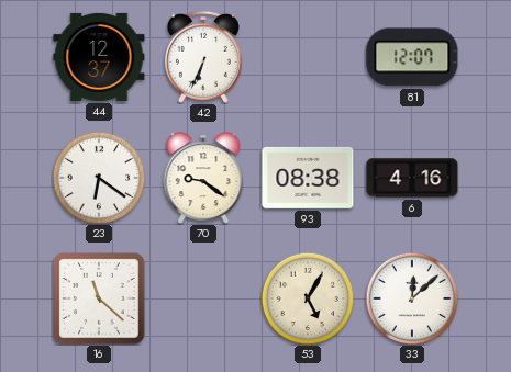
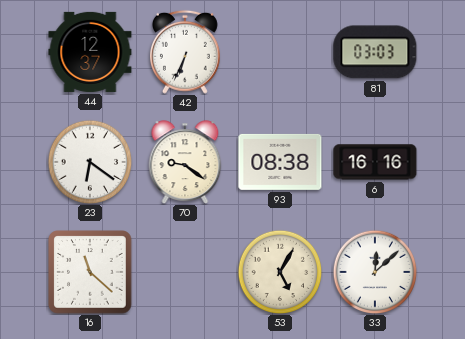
81: 12:07 -> 03:03 (375, 52)
6: 4:16 -> 16:16 (375, 162)
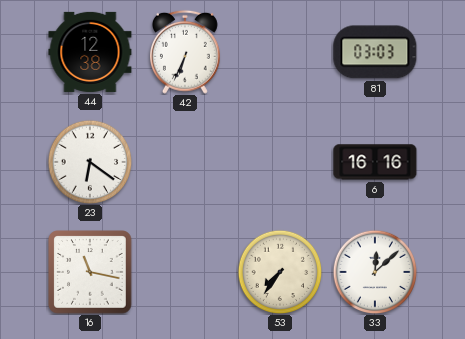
44: 12:37 -> 12:38 (90, 52)
70: 9:21 -> none (185, 162)
93: 08:38 -> none (280, 162)
16: 11:22 -> 11:17 (90, 272)
53: 5:05 -> 7:36 (280, 272)
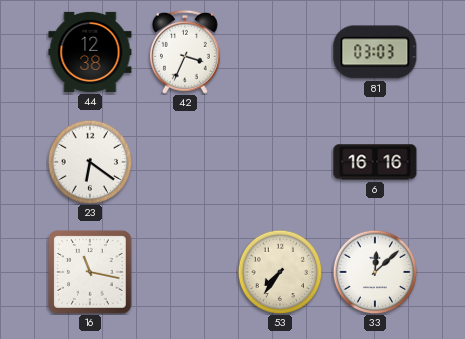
42: 6:34 -> 3:34 (185, 52)
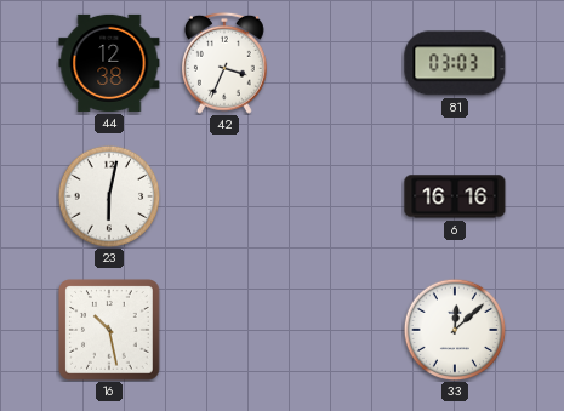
23: 6:21 -> 6:02 (109, 196)
16: 11:17 -> 10:28 (109, 330)
53: 7:36 -> none (280, 272)
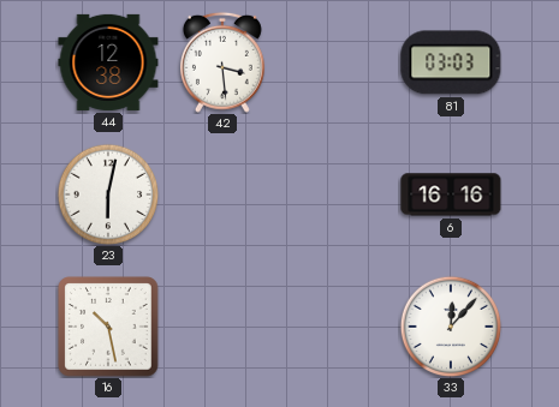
42: 3:34 -> 3:29 (222, 62)
33: 12:08 -> 12:07 (451, 327)
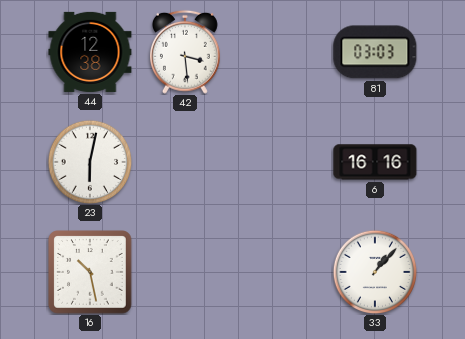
33: 12:07 -> 1:07 (375, 272)
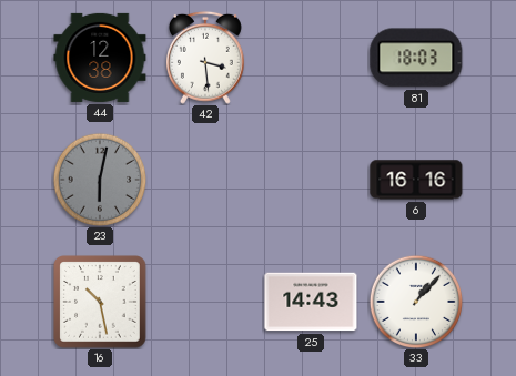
81: 03:03 -> 18:03 (416, 58)
23 dial: white -> grey (100, 180)
25: none -> 14:43 (311, 302)
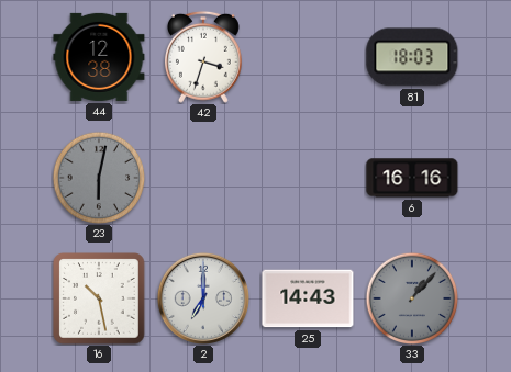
42: 3:29 -> 3:33 (203, 57)
2: none -> 7:00 (203, 298)
33 dial: white -> grey (412, 298)
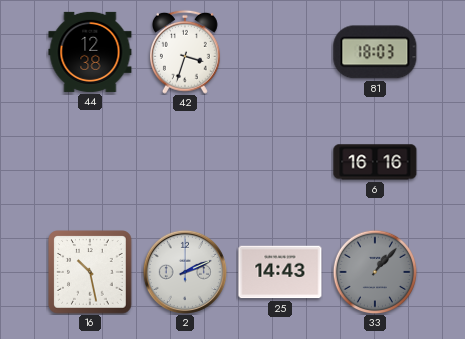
23: 6:02 -> none (99, 178)
2: 7:00 -> 2:11 (185, 272)
